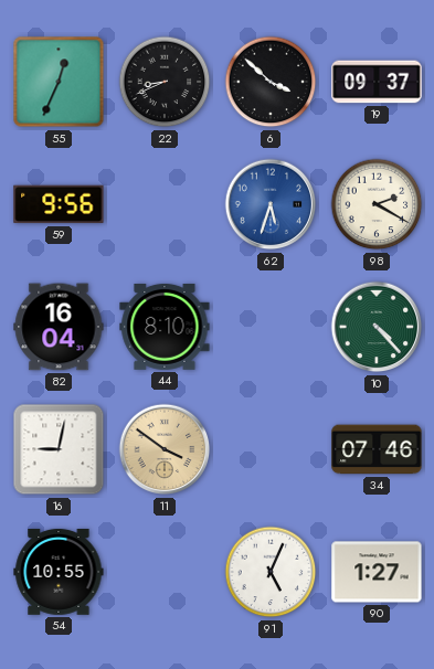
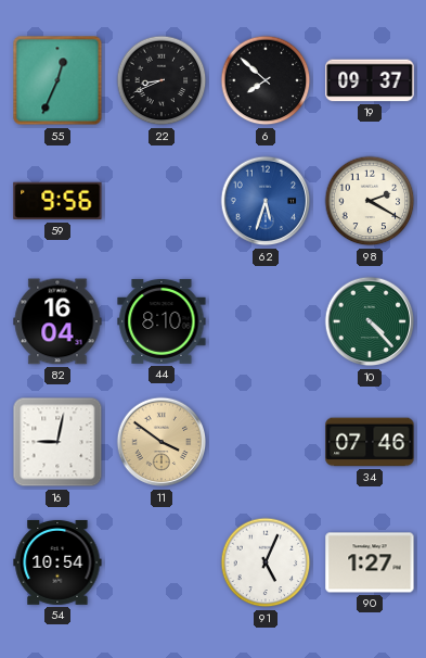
6: 3:52 -> 7:52 (266, 80)
54: 10:55 -> 10:54 (57, 562)
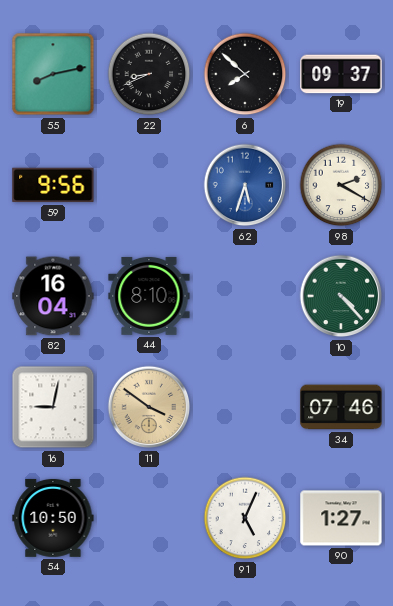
55: 12:34 -> 8:13 (53, 74)
54: 10:54 -> 10:50 (53, 518)
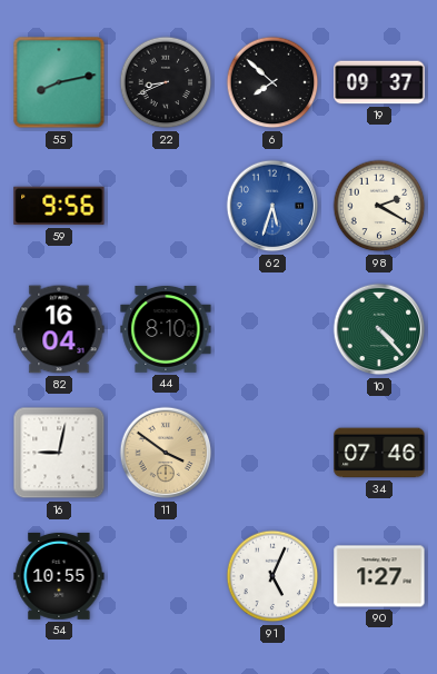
54: 10:50 -> 10:55 (59, 576)
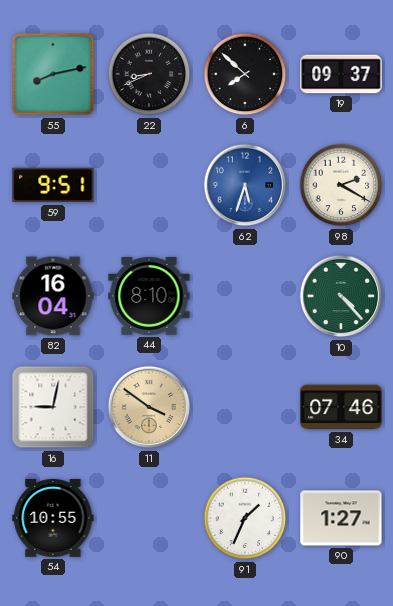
59: 9:56 -> 9:51 (53, 185)
91: 5:04 -> 1:34 (245, 518)
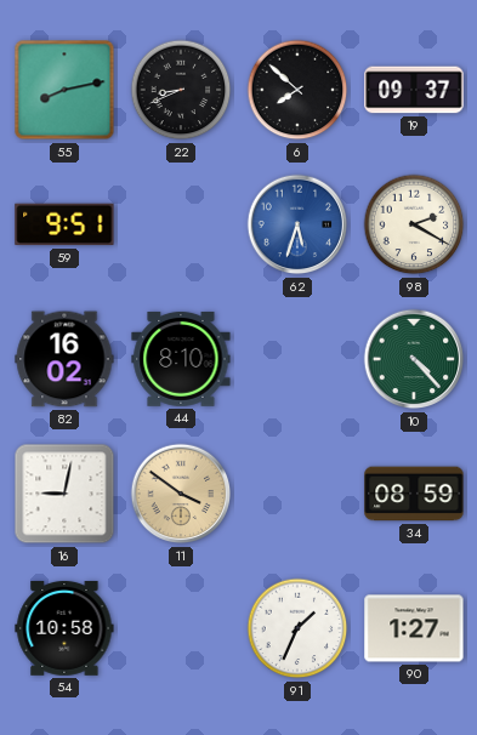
82: 16:04 -> 16:02 (64, 359)
34: 07:46 -> 08:59 (414, 494)
54: 10:55 -> 10:58 (64, 628)
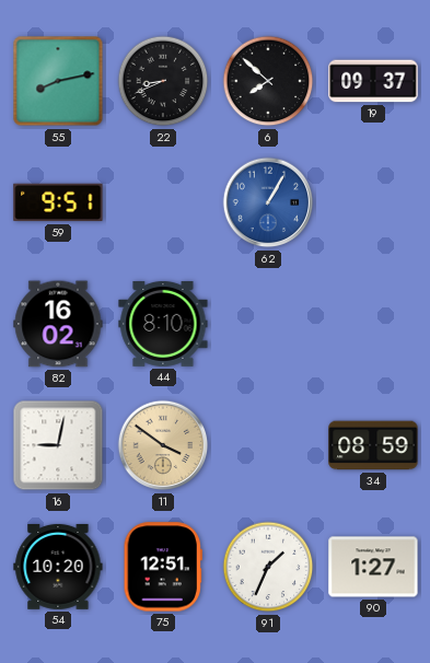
62: 5:33 -> 1:05 (268, 202)
98: 2:20 -> none (414, 224)
10: 4:23 -> none (414, 359)
54: 10:58 -> 10:20 (58, 567)
75: none -> 12:51 (163, 567)
